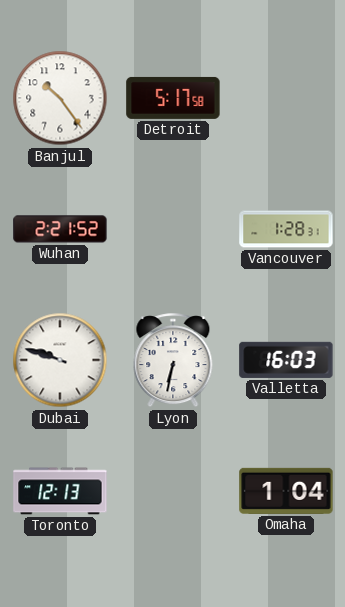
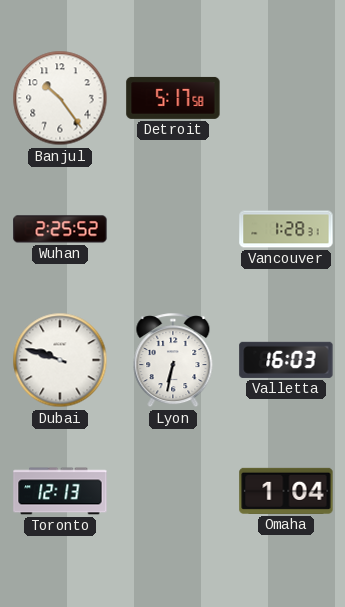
Wuhan: 2:21 -> 2:25 (60, 229)
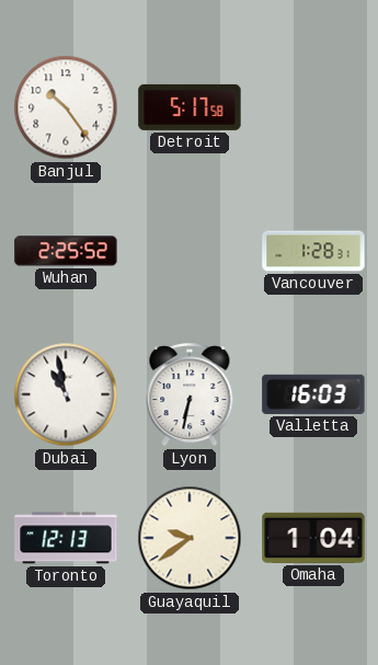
Dubai: 9:48 -> 10:58 (66, 394)
Guayaquil: none -> 9:39 (190, 538)
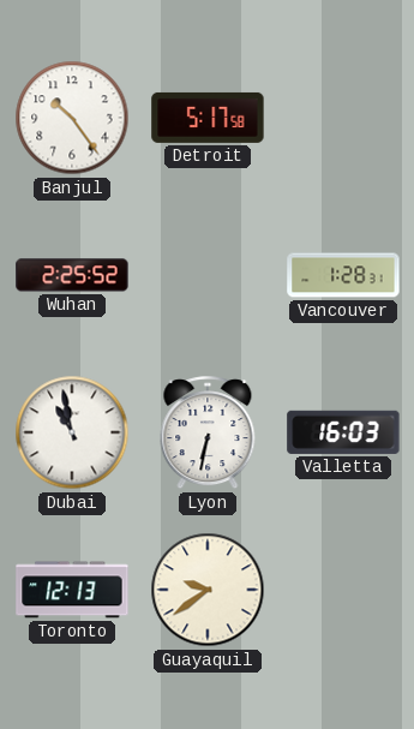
Omaha: 1:04 -> none (313, 538)
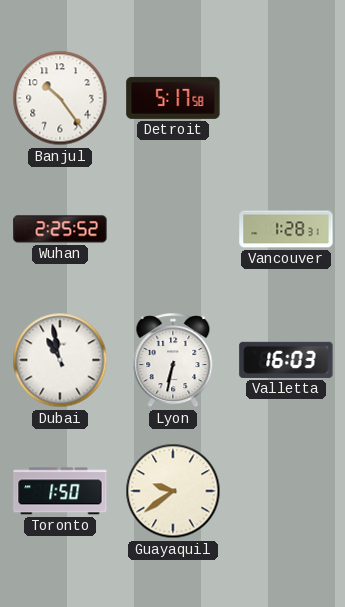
Toronto: 12:13 -> 1:50 (60, 491)
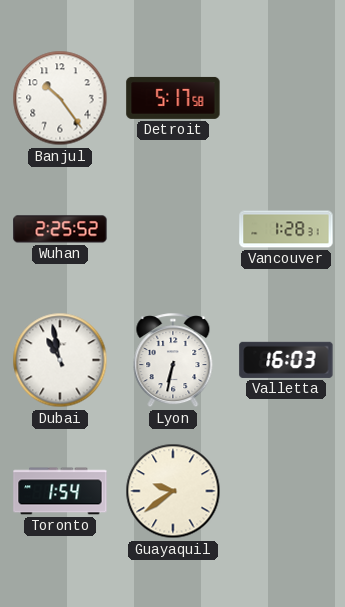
Toronto: 1:50 -> 1:54 (60, 491)
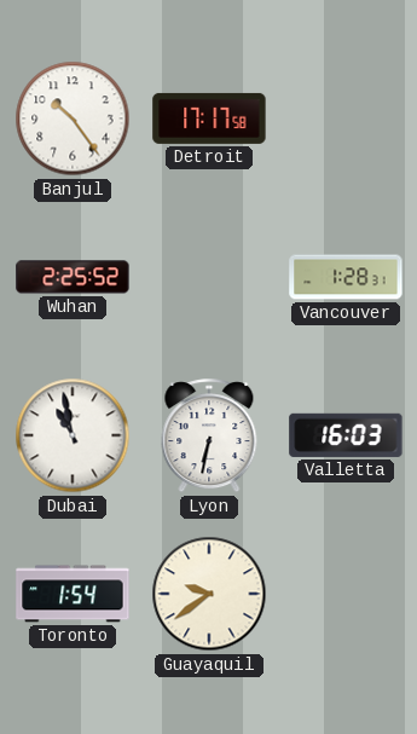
Detroit: 5:17 -> 17:17 (209, 119)
